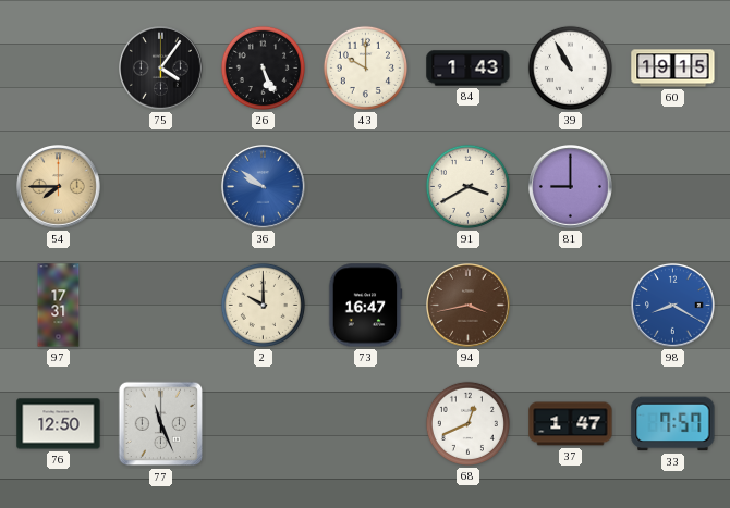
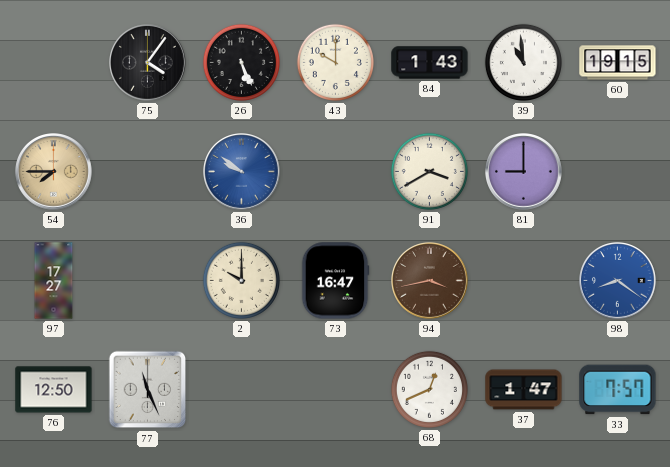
39: 10:55 -> 10:59 (523, 62)
97: 17:31 -> 17:27 (54, 281)
98: 8:20 -> 8:21 (618, 281)
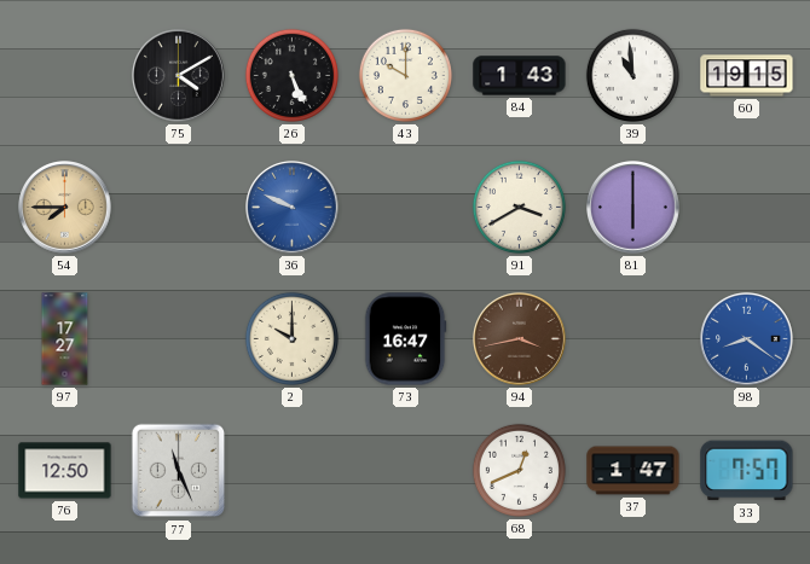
75: 4:06 -> 4:10 (179, 76)
36: 9:51 -> 9:49 (293, 208)
81: 9:00 -> 6:00 (633, 208)
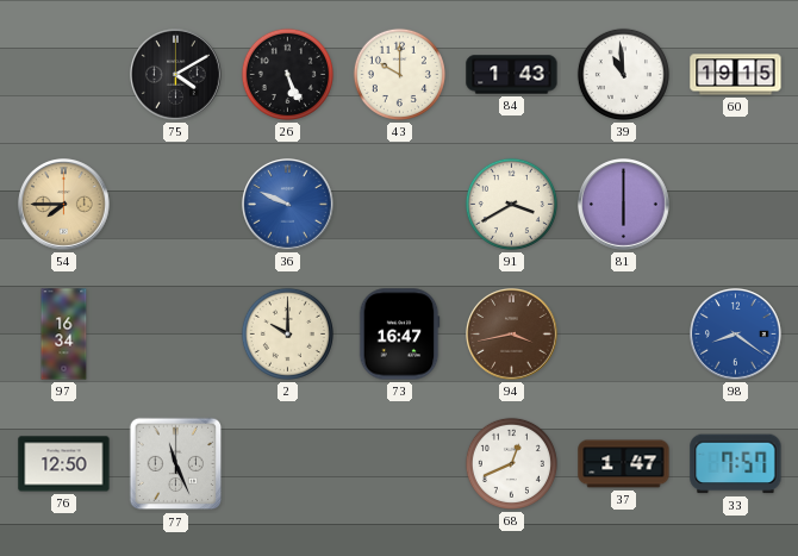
97: 17:27 -> 16:34 (64, 335)
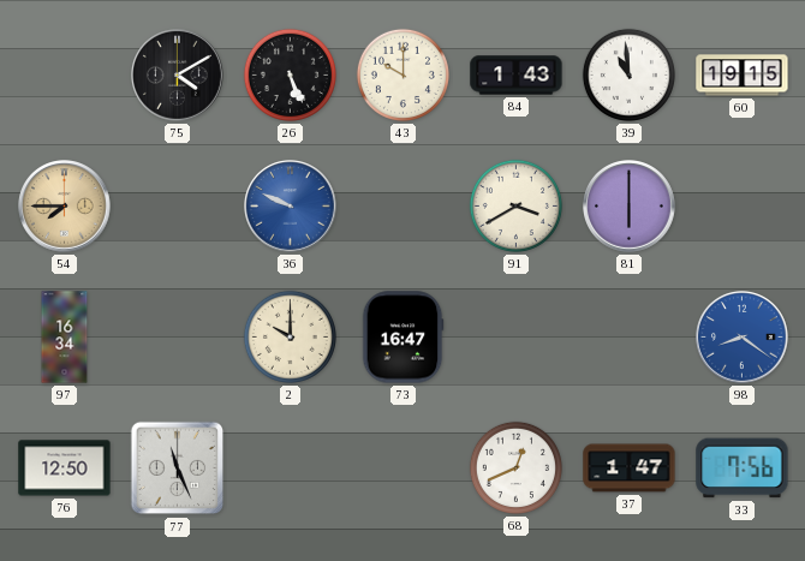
94: 3:43 -> none (512, 335)
33: 7:57 -> 7:56 (743, 469)
